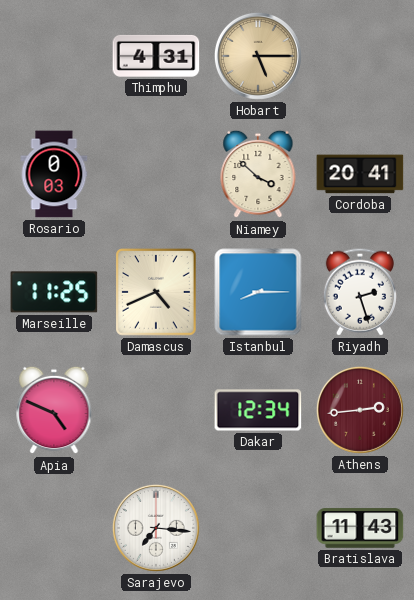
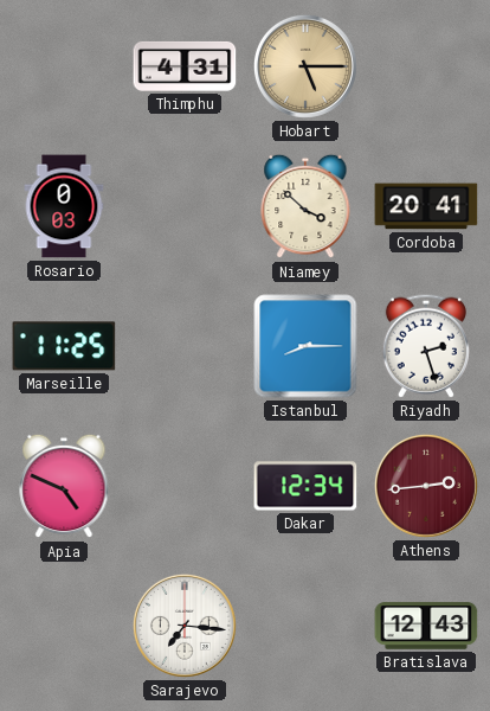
Damascus: 4:41 -> none (157, 293)
Bratislava: 11:43 -> 12:43 (426, 626)
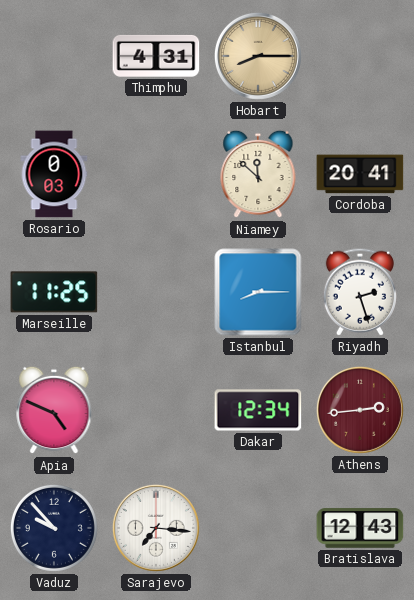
Hobart: 5:15 -> 8:15 (258, 56)
Niamey: 3:52 -> 11:52 (258, 174)
Vaduz: none -> 9:53 (54, 528)
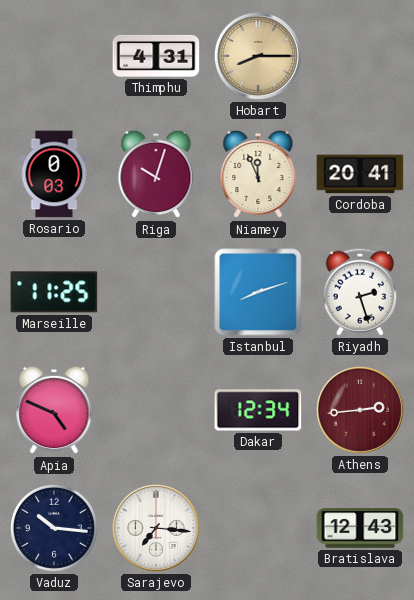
Riga: none -> 10:03 (156, 174)
Niamey: 11:52 -> 11:56 (258, 174)
Istanbul: 8:15 -> 8:12 (258, 292)
Vaduz: 9:53 -> 10:16 (54, 528)
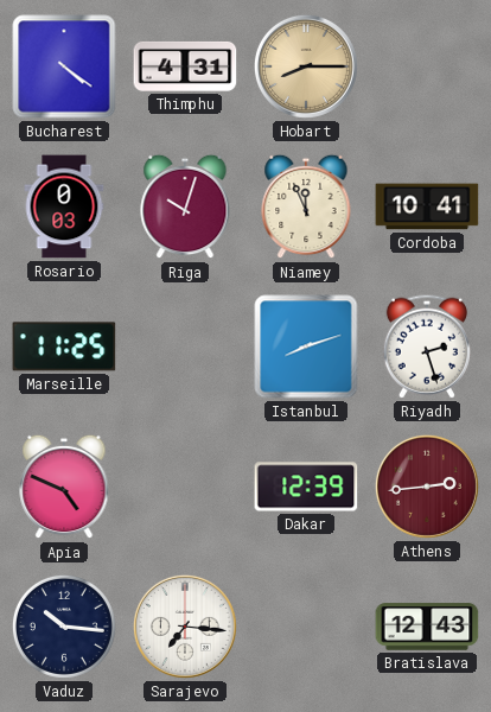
Bucharest: none -> 4:21 (64, 66)
Cordoba: 20:41 -> 10:41 (427, 206)
Dakar: 12:34 -> 12:39 (306, 487)
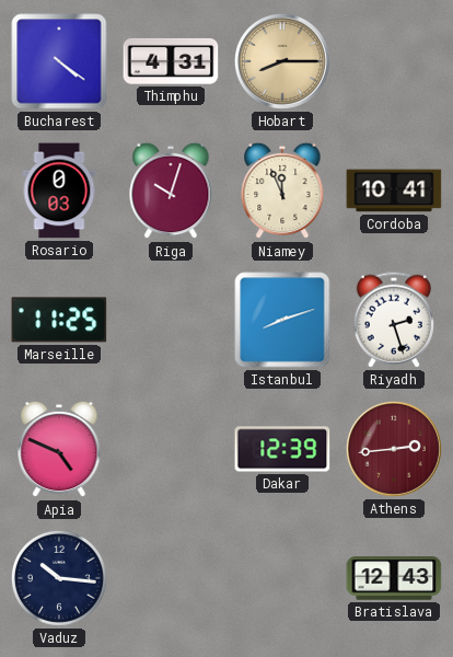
Sarajevo: 7:16 -> none (185, 627)
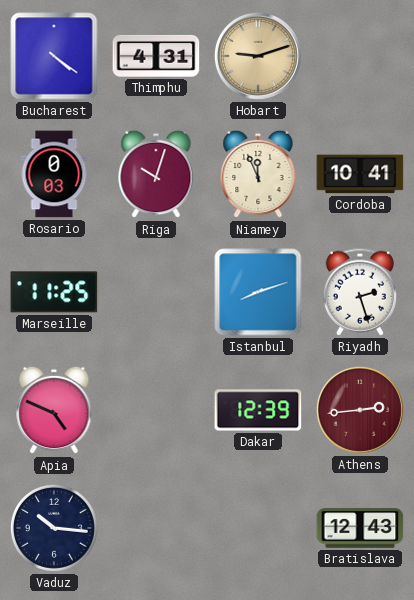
Hobart: 8:15 -> 9:12 (258, 56)
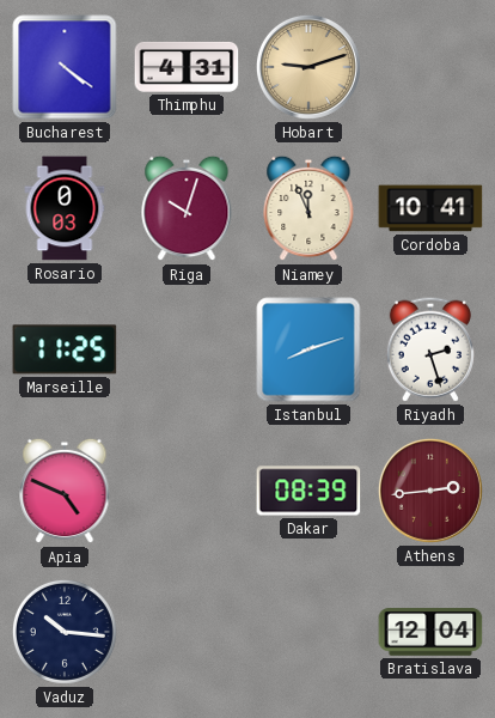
Dakar: 12:39 -> 08:39 (308, 491)
Bratislava: 12:43 -> 12:04 (430, 632)
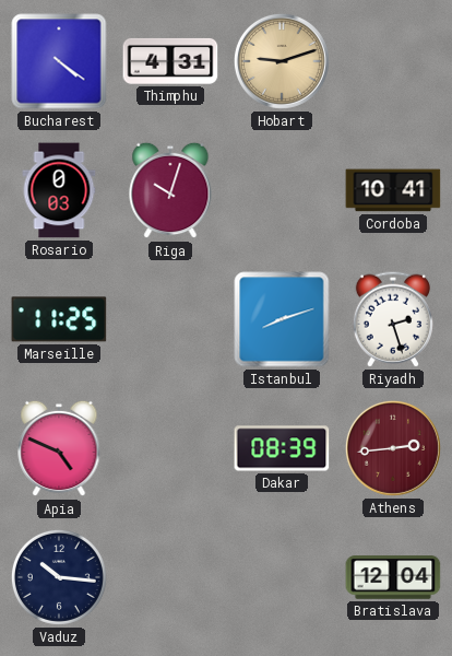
Niamey: 11:56 -> none (308, 208)
